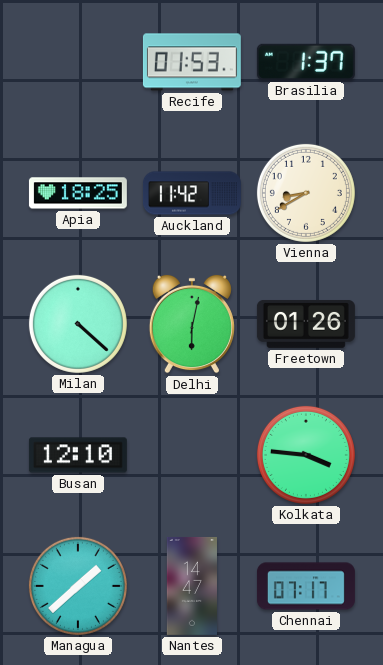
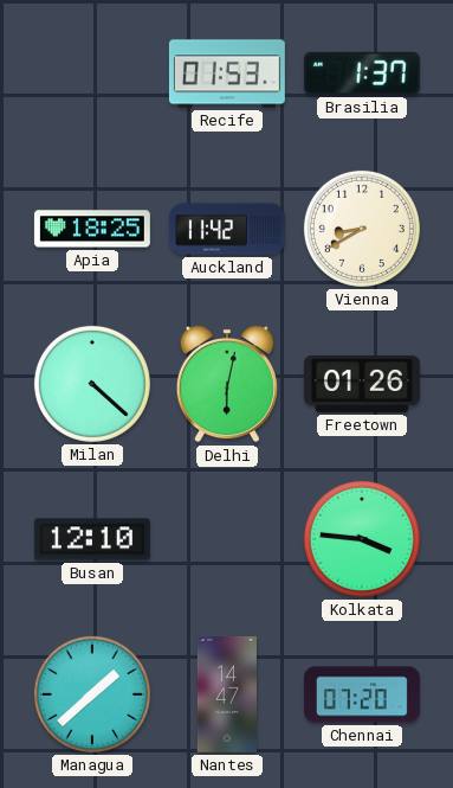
Chennai: 07:17 -> 07:20 (362, 694)
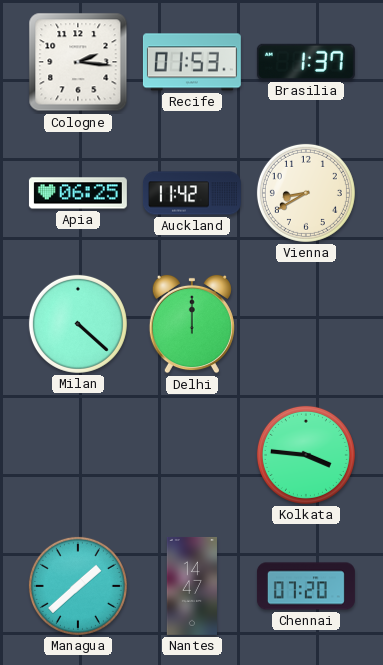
Cologne: none -> 2:16 (78, 62)
Apia: 18:25 -> 06:25 (78, 193)
Delhi: 6:02 -> 12:00 (192, 324)
Freetown: 01:26 -> none (362, 384)
Busan: 12:10 -> none (92, 539)
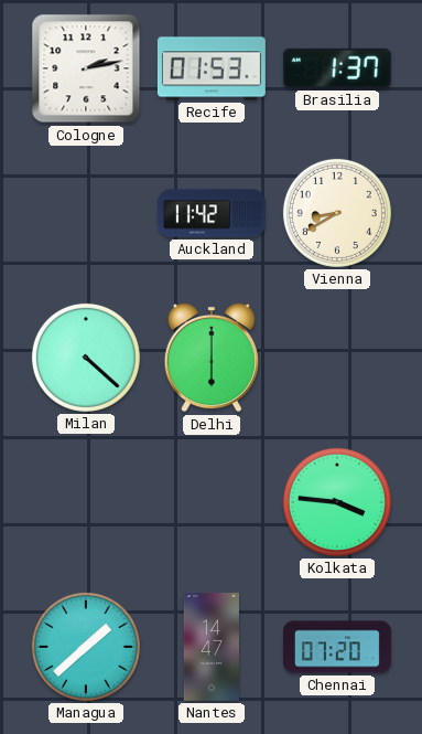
Cologne: 2:16 -> 2:13 (86, 68)
Apia: 06:25 -> none (78, 193)
Delhi: 12:00 -> 6:00 (212, 358)
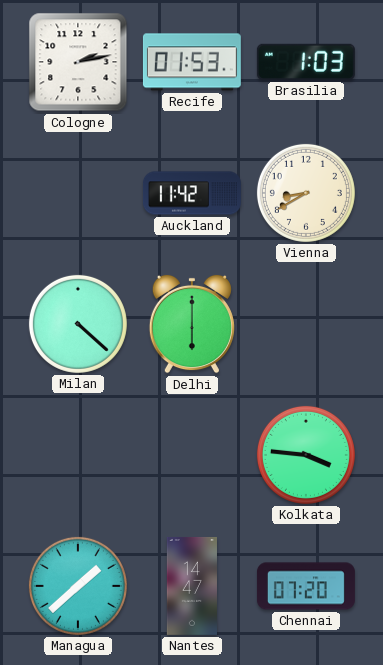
Brasilia: 1:37 -> 1:03 (306, 62)
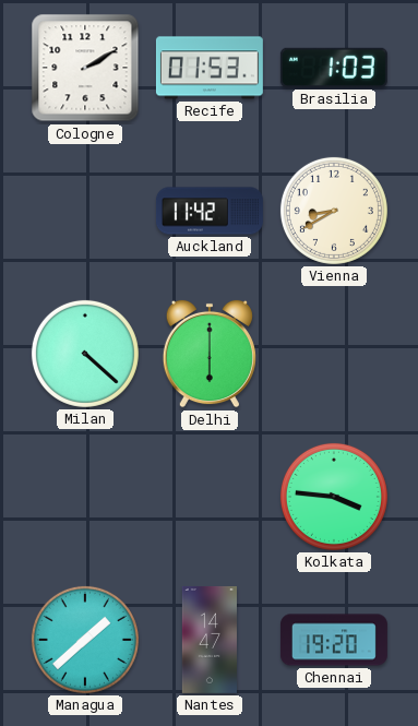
Cologne: 2:13 -> 2:10 (85, 68)
Chennai: 07:20 -> 19:20 (334, 640)
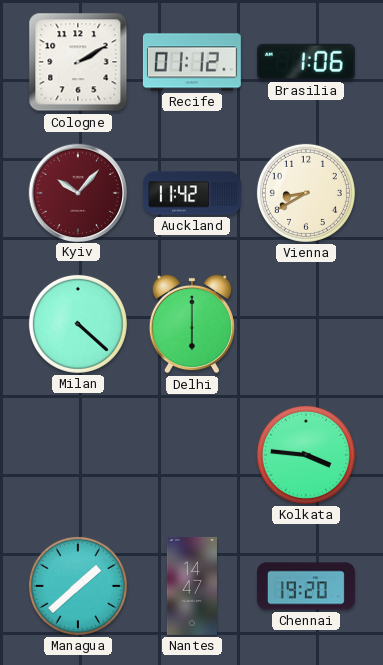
Recife: 01:53 -> 01:12 (192, 62)
Brasilia: 1:03 -> 1:06 (306, 62)
Kyiv: none -> 10:07 (77, 192)
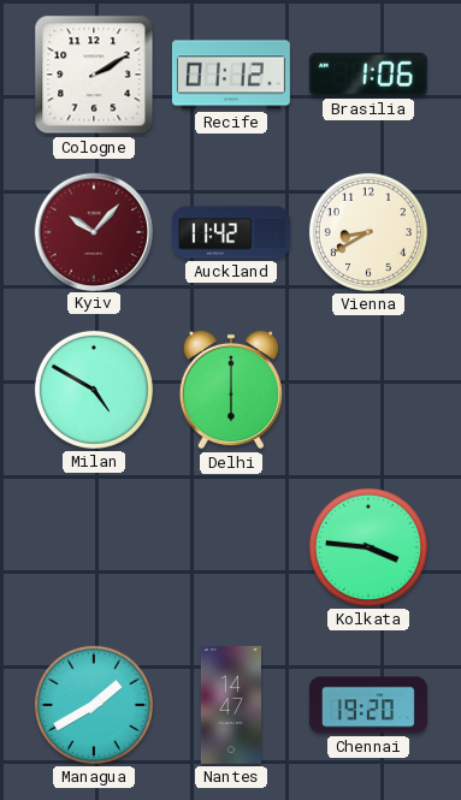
Milan: 4:22 -> 4:50 (94, 390)
Managua: 1:38 -> 1:40 (94, 705)
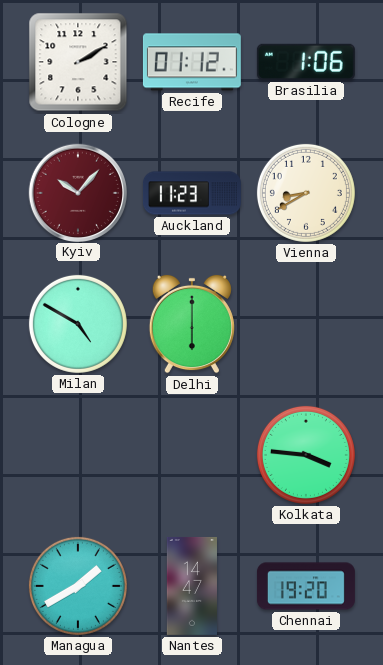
Auckland: 11:42 -> 11:23 (192, 193)
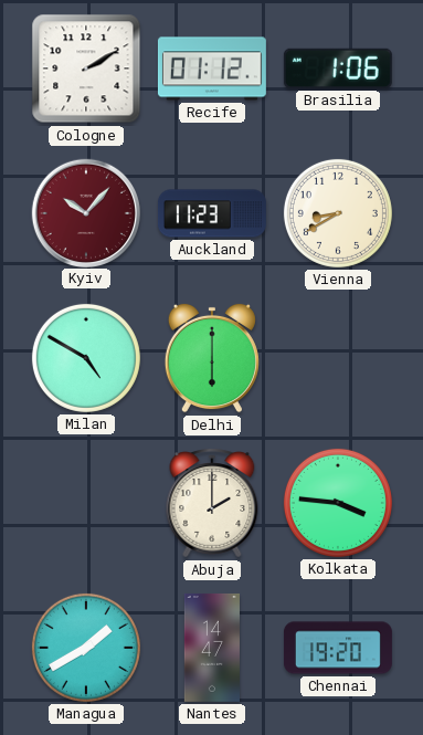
Abuja: none -> 2:00 (212, 503)
